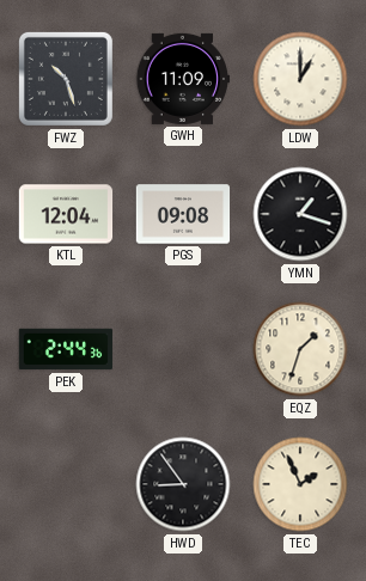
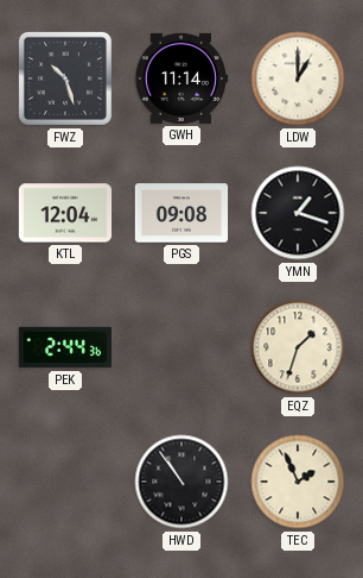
GWH: 11:09 -> 11:14 (181, 78)
HWD: 8:54 -> 10:54 (181, 482)
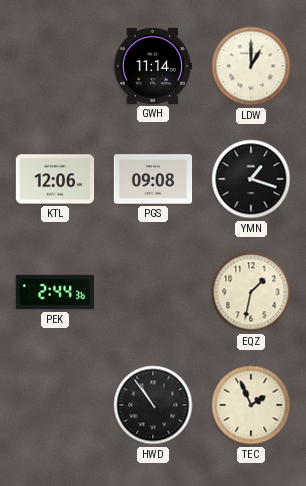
FWZ: 10:27 -> none (65, 78)
KTL: 12:04 -> 12:06 (55, 179)
EQZ: 1:33 -> 1:32 (251, 292)
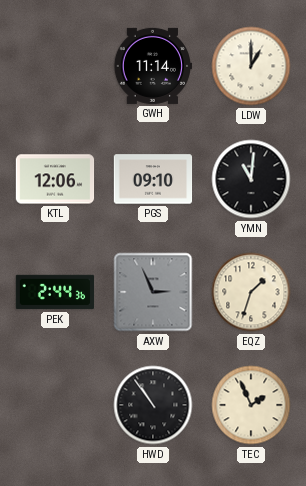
PGS: 09:08 -> 09:10 (153, 179)
YMN: 1:18 -> 11:01 (251, 179)
AXW: none -> 2:56 (153, 292)
EQZ: 1:32 -> 1:33 (251, 292)
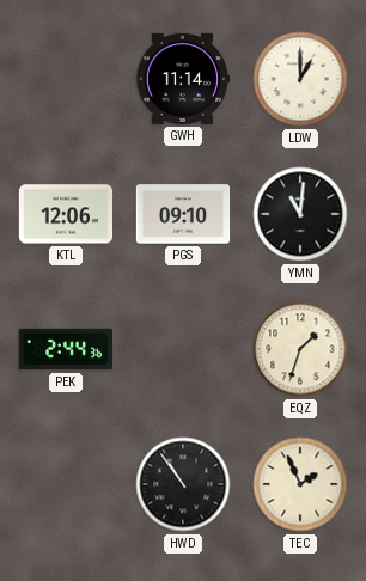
AXW: 2:56 -> none (153, 292)
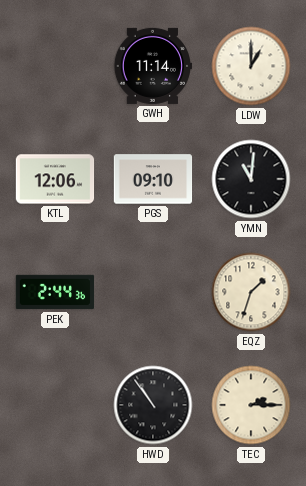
TEC: 1:56 -> 2:15 (251, 405)
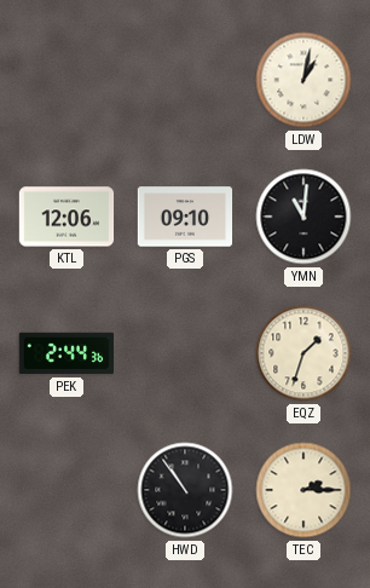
GWH: 11:14 -> none (153, 66)
LDW: 1:00 -> 1:02 (303, 80)
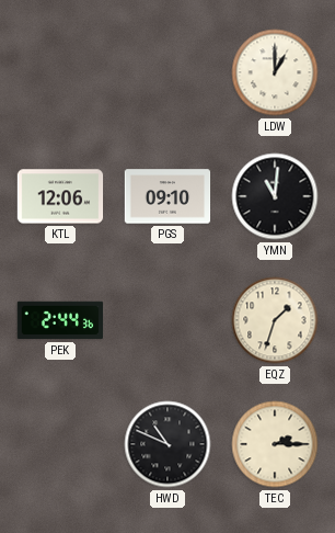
LDW: 1:02 -> 1:00 (275, 72)
HWD: 10:54 -> 10:49 (168, 444)
